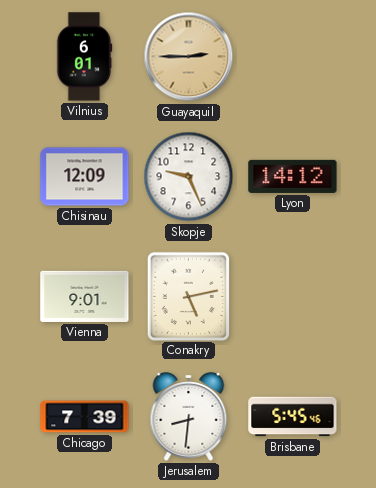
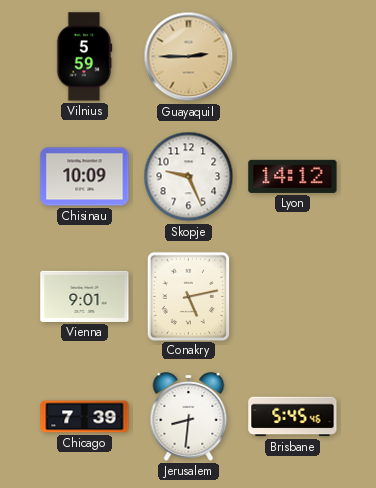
Vilnius: 6:01 -> 5:59 (84, 57)
Chisinau: 12:09 -> 10:09 (85, 177)
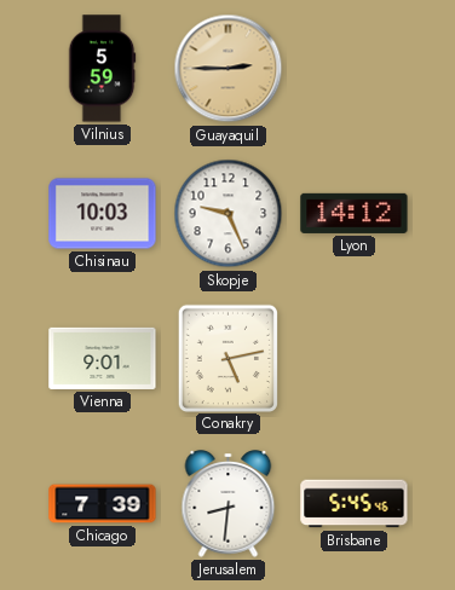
Chisinau: 10:09 -> 10:03 (103, 214)
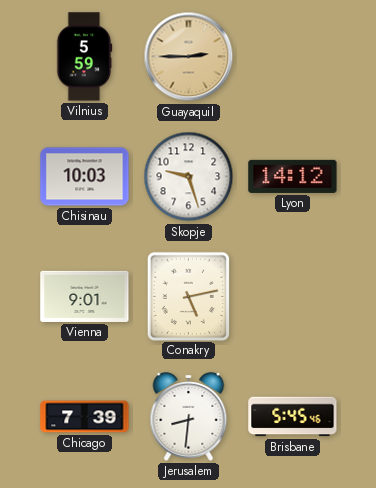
Skopje: 9:26 -> 9:27 (189, 177)
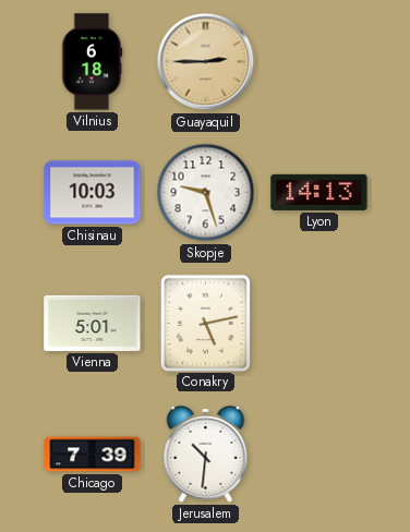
Vilnius: 5:59 -> 6:18 (92, 62)
Lyon: 14:12 -> 14:13 (319, 192)
Vienna: 9:01 -> 5:01 (93, 323)
Jerusalem: 8:31 -> 10:31 (206, 455)
Brisbane: 5:45 -> none (293, 417)
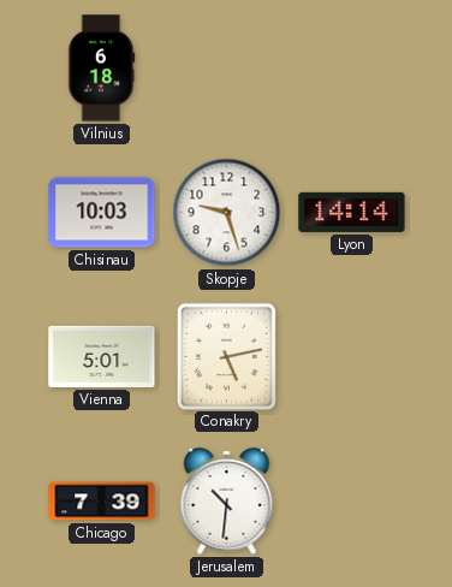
Guayaquil: 2:45 -> none (206, 62)
Lyon: 14:13 -> 14:14 (352, 212)
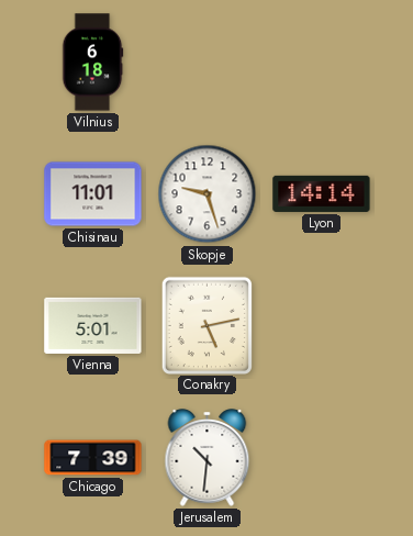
Chisinau: 10:03 -> 11:01 (93, 194)
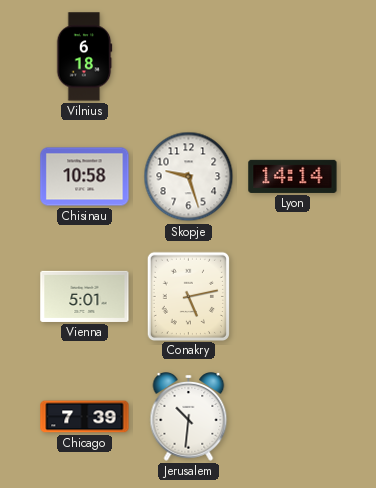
Chisinau: 11:01 -> 10:58 (85, 177)
